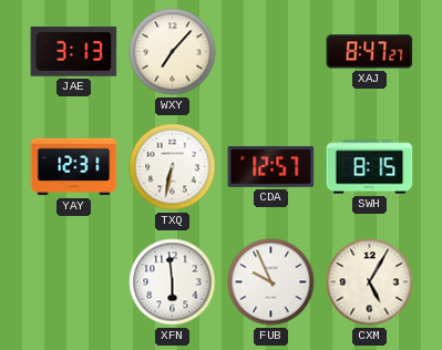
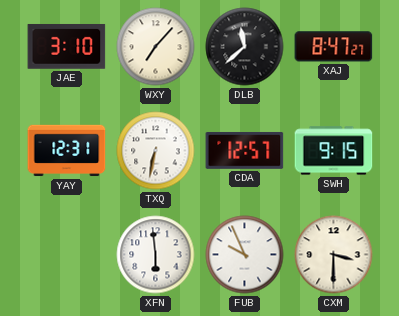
JAE: 3:13 -> 3:10 (67, 47)
DLB: none -> 11:38 (245, 47)
SWH: 8:15 -> 9:15 (334, 151)
CXM: 5:05 -> 3:30 (334, 255)
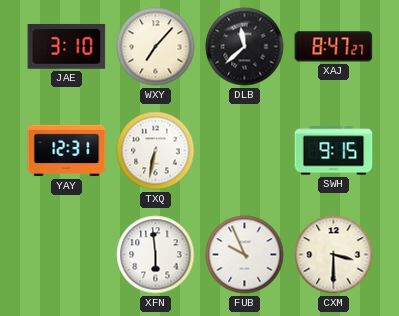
CDA: 12:57 -> none (245, 150)
